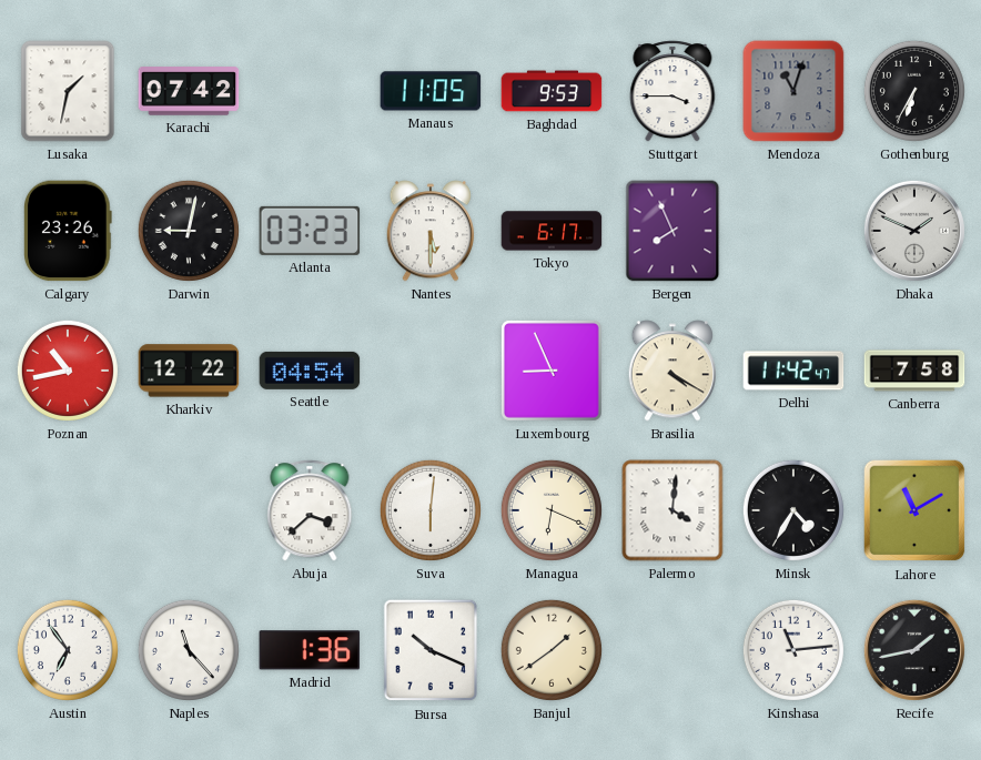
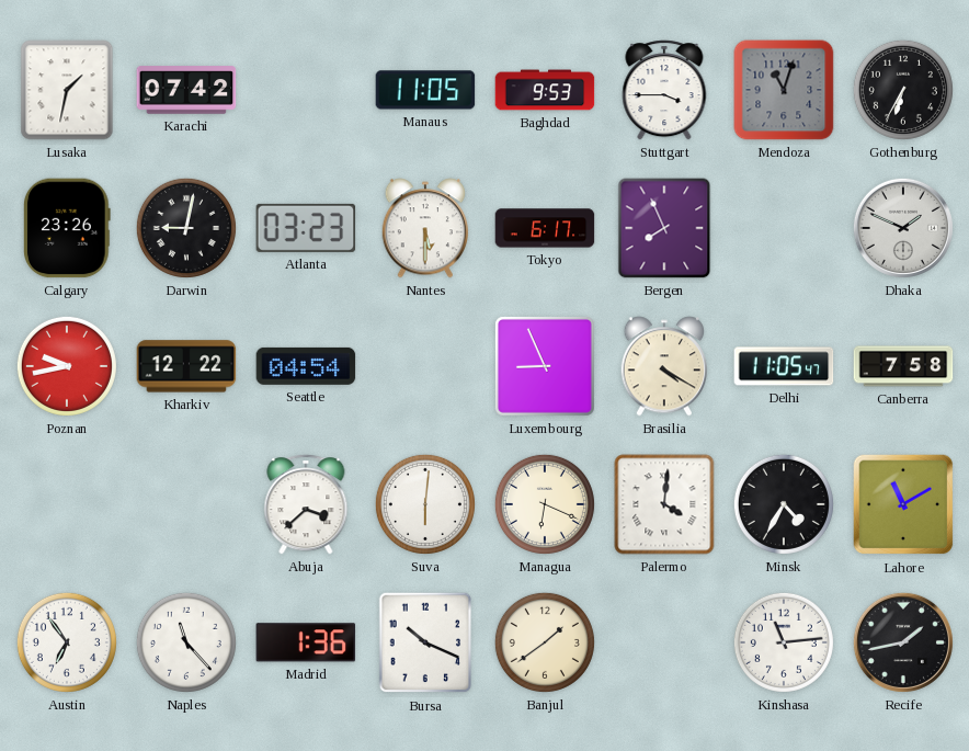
Poznan: 10:43 -> 9:43 (67, 366)
Delhi: 11:42 -> 11:05 (784, 366)
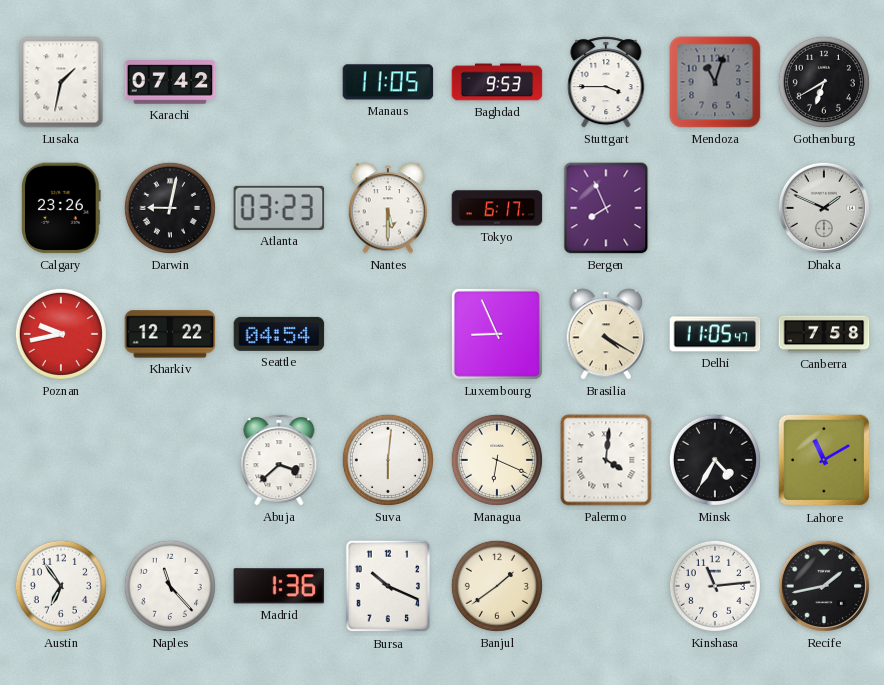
Gothenburg: 6:35 -> 6:40 (824, 82)
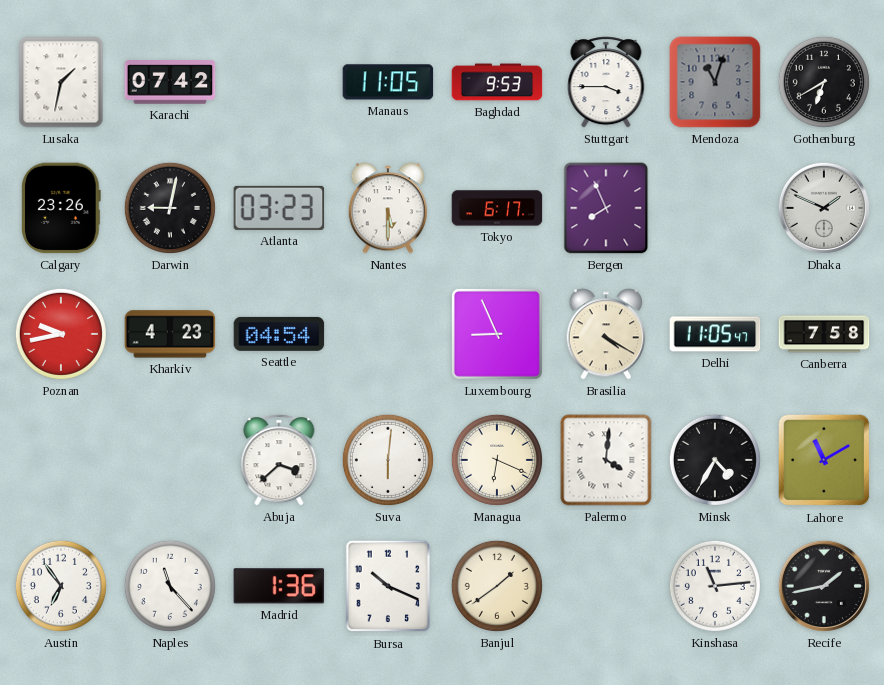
Kharkiv: 12:22 -> 4:23 (170, 334)
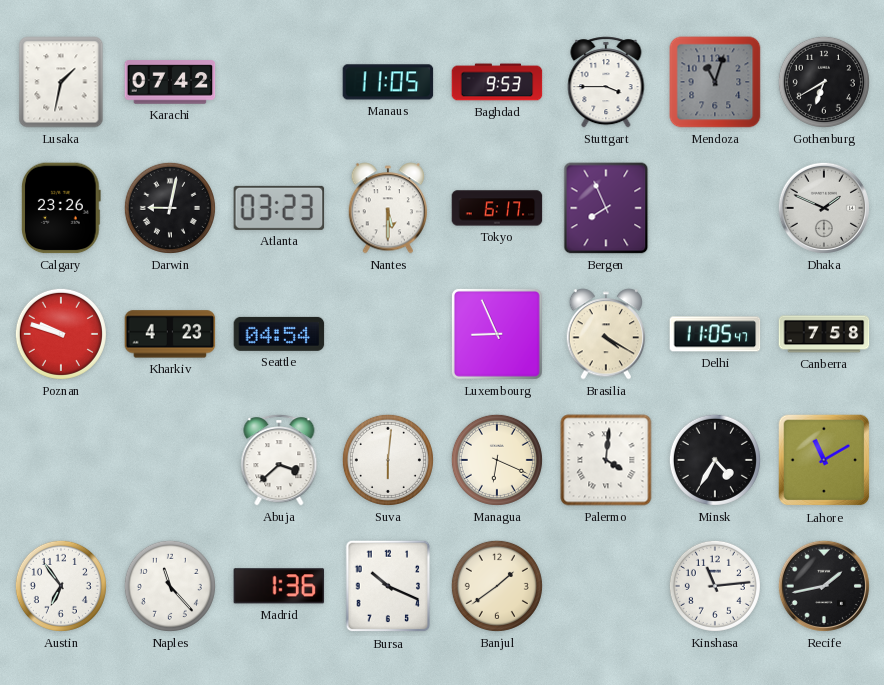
Poznan: 9:43 -> 9:48 (61, 334)
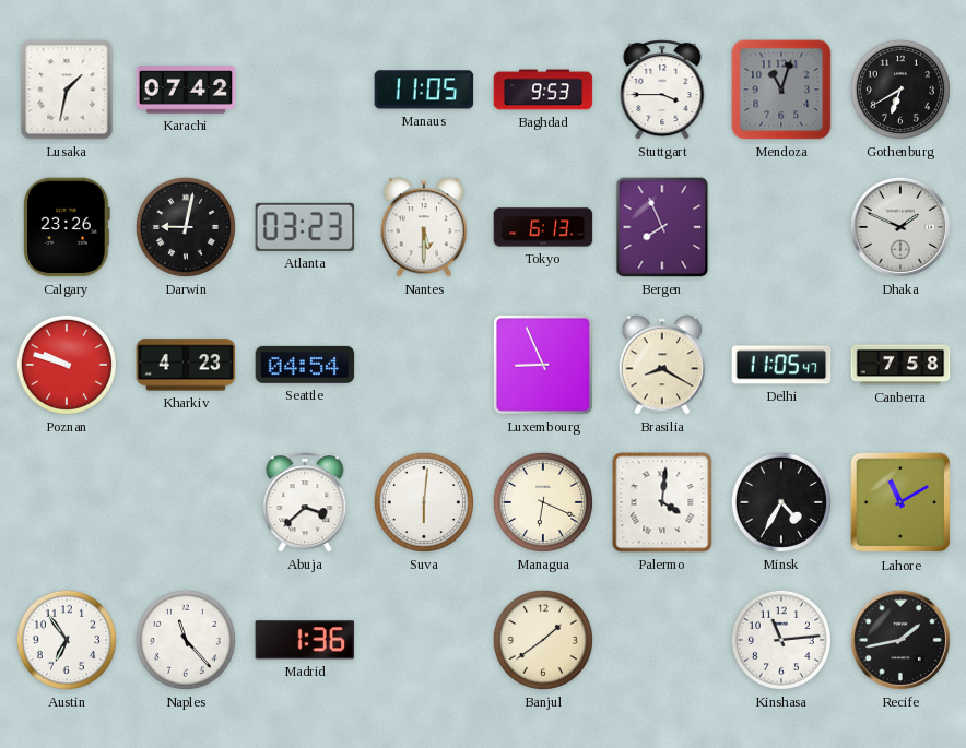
Tokyo: 6:17 -> 6:13 (543, 227)
Brasilia: 4:20 -> 8:20 (662, 365)
Bursa: 10:19 -> none (388, 586)
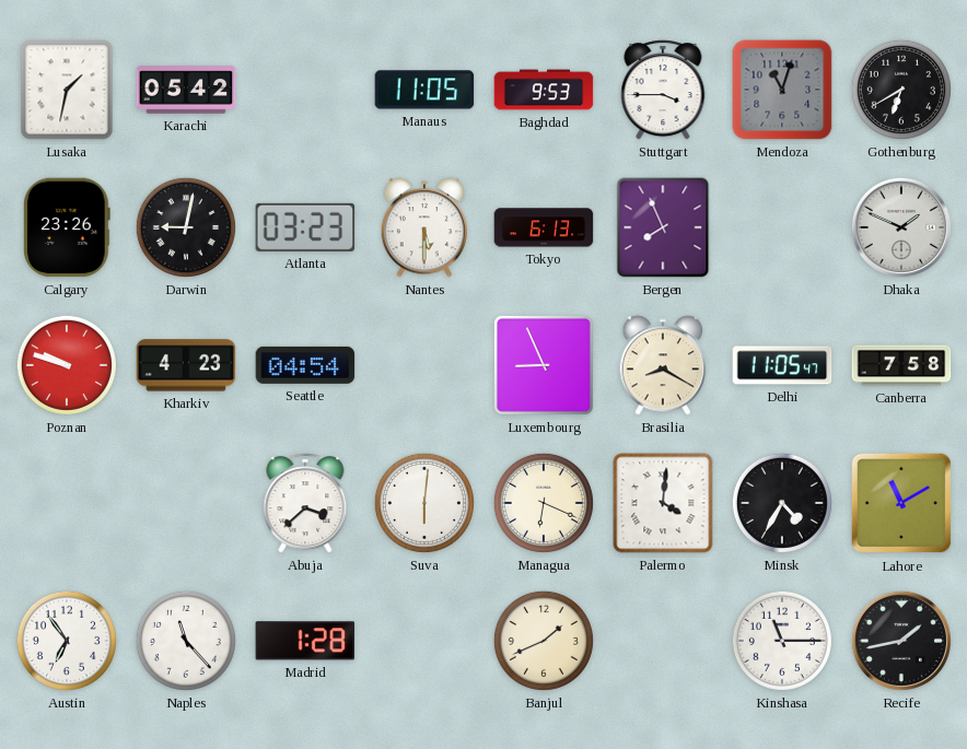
Karachi: 07:42 -> 05:42 (186, 90)
Madrid: 1:36 -> 1:28 (305, 641)
Banjul: 1:39 -> 1:41 (544, 641)
Kinshasa: 11:14 -> 11:15 (782, 641)
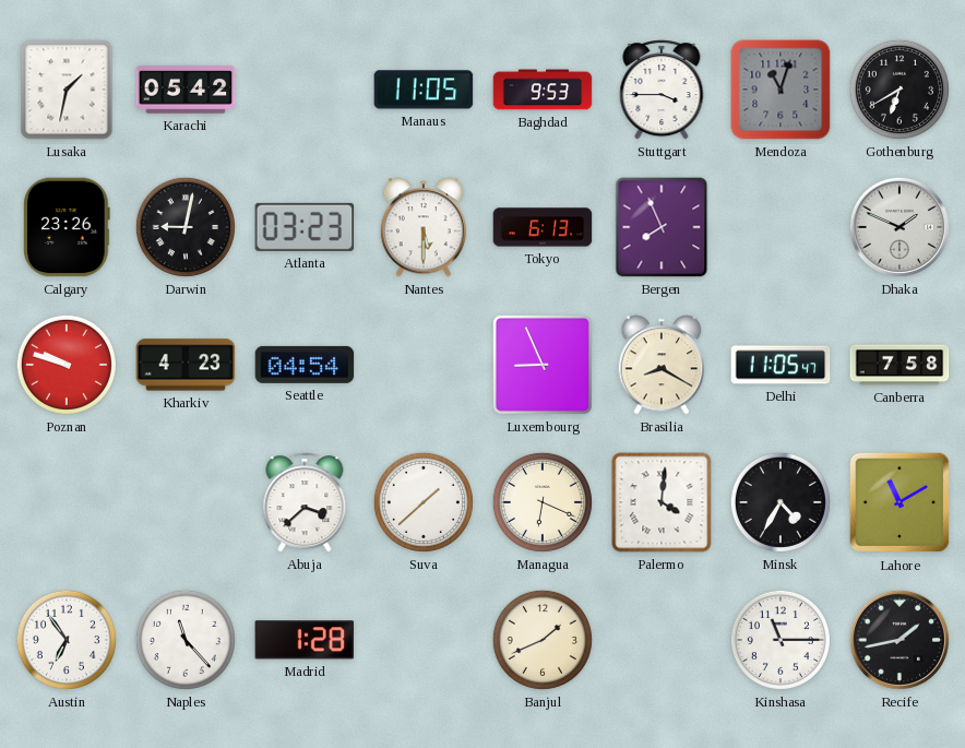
Suva: 6:01 -> 1:38 (424, 502)
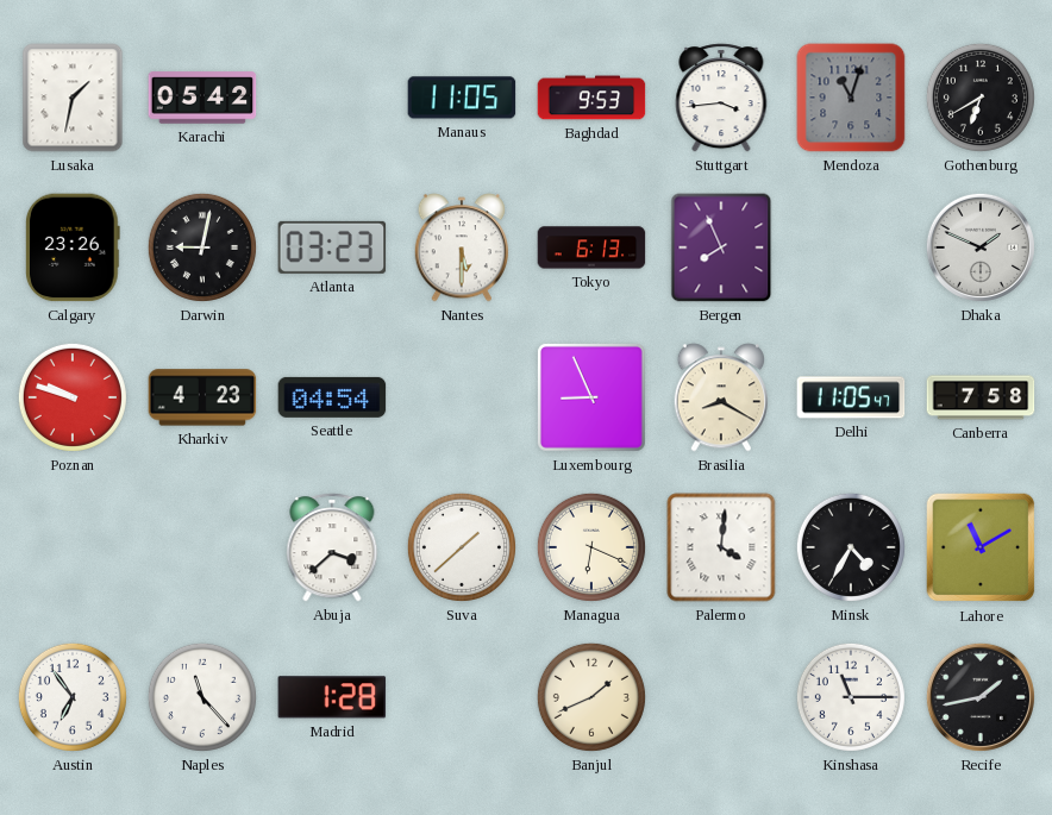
Stuttgart: 3:45 -> 3:44 (721, 98)
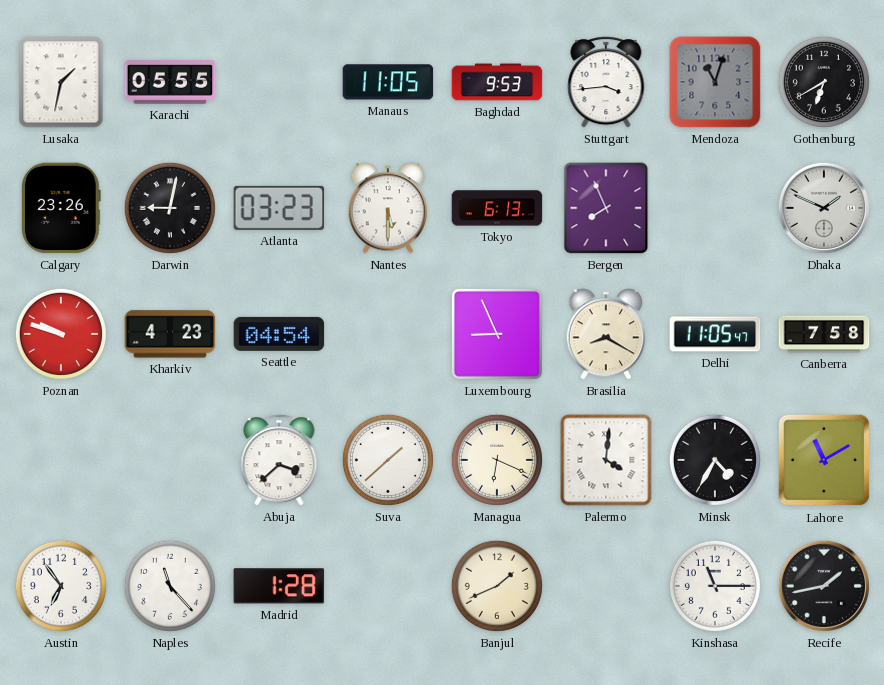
Karachi: 05:42 -> 05:55 (170, 82)
